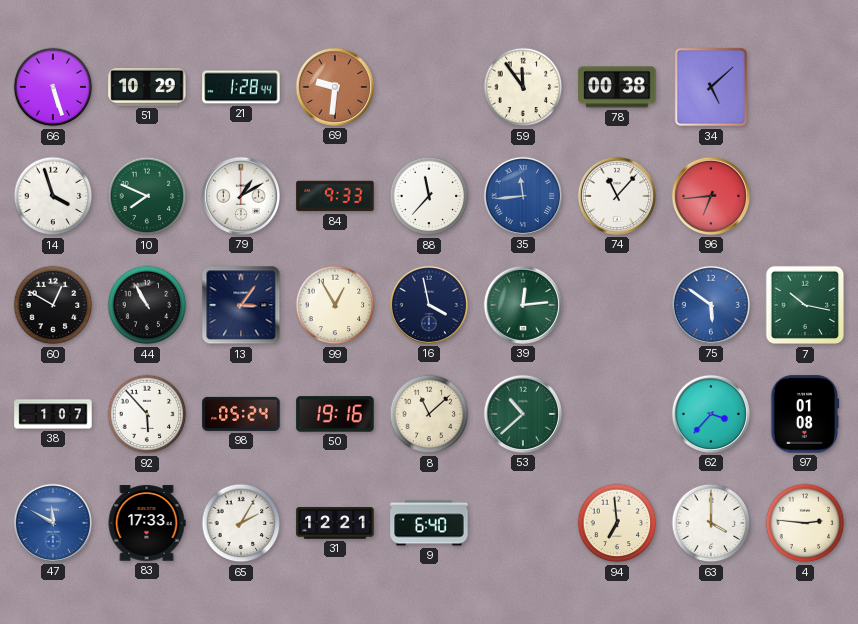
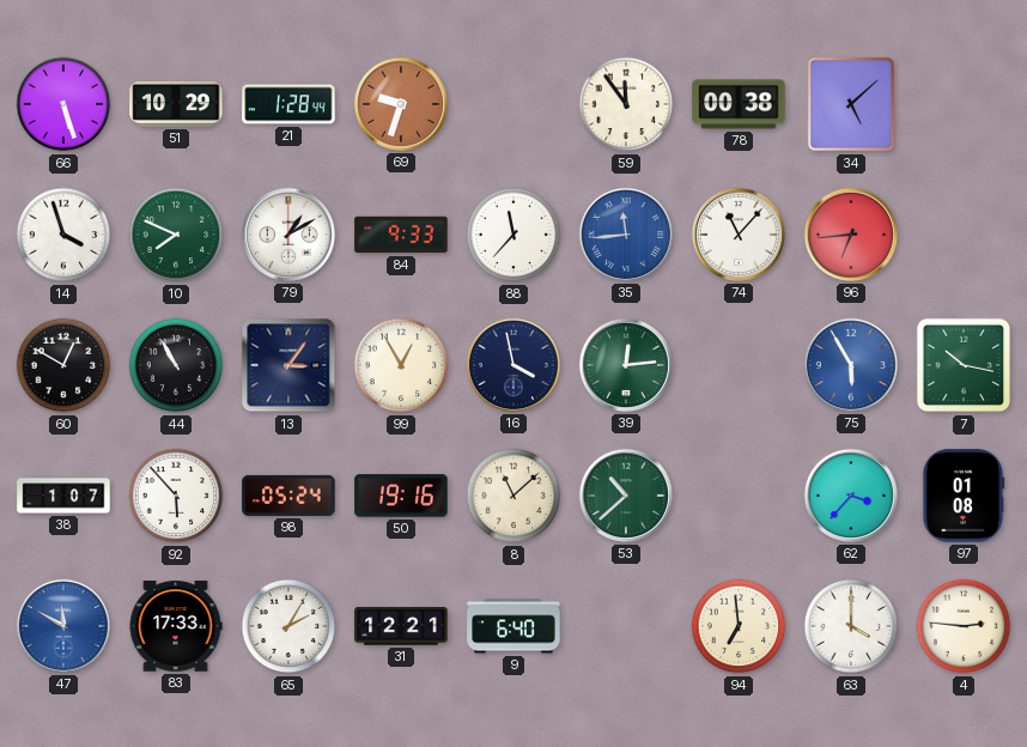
69: 9:31 -> 9:33 (401, 104)
75: 5:51 -> 5:55 (851, 365)
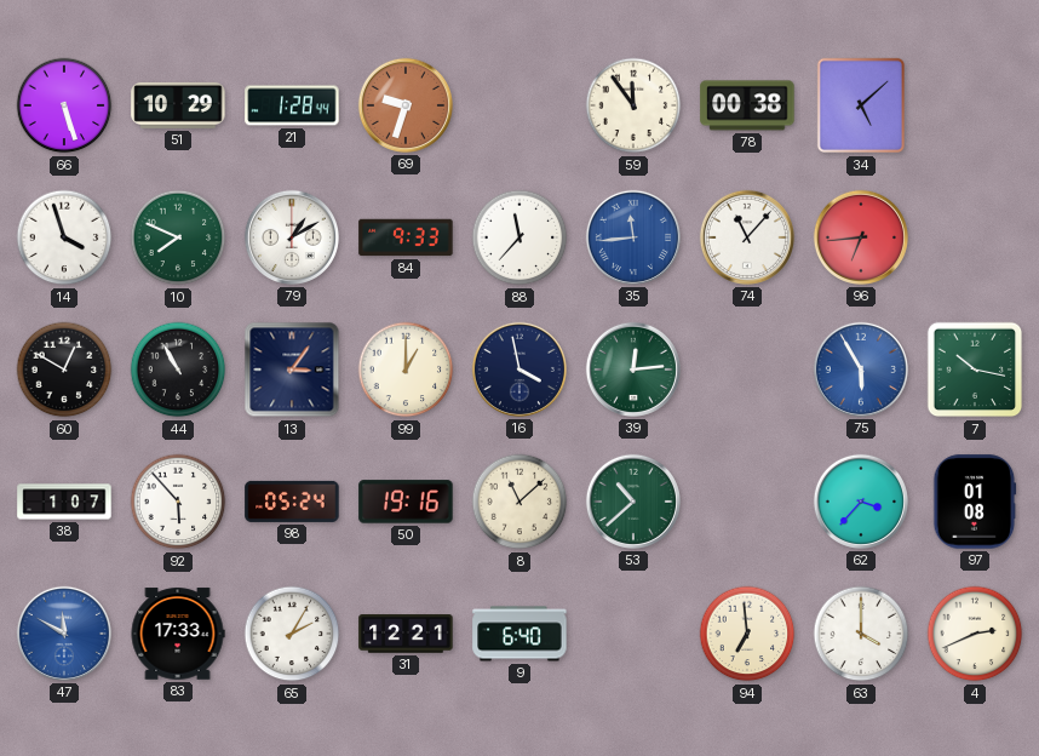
99: 12:55 -> 1:00 (406, 370)
4: 2:46 -> 2:41 (975, 634)
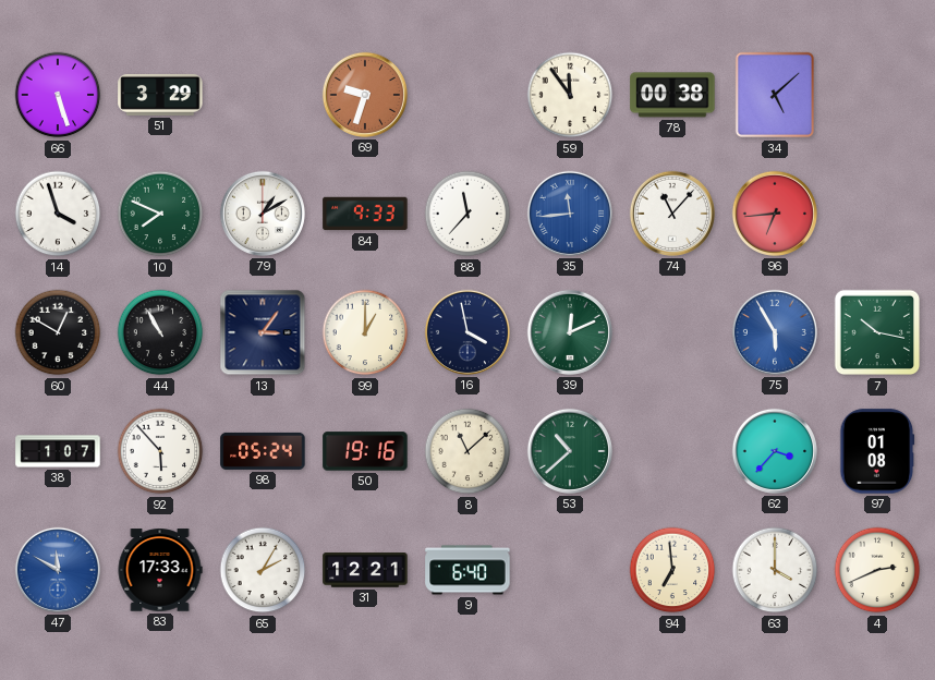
51: 10:29 -> 3:29 (160, 95)
21: 1:28 -> none (292, 105)
39: 12:14 -> 12:11 (570, 332)
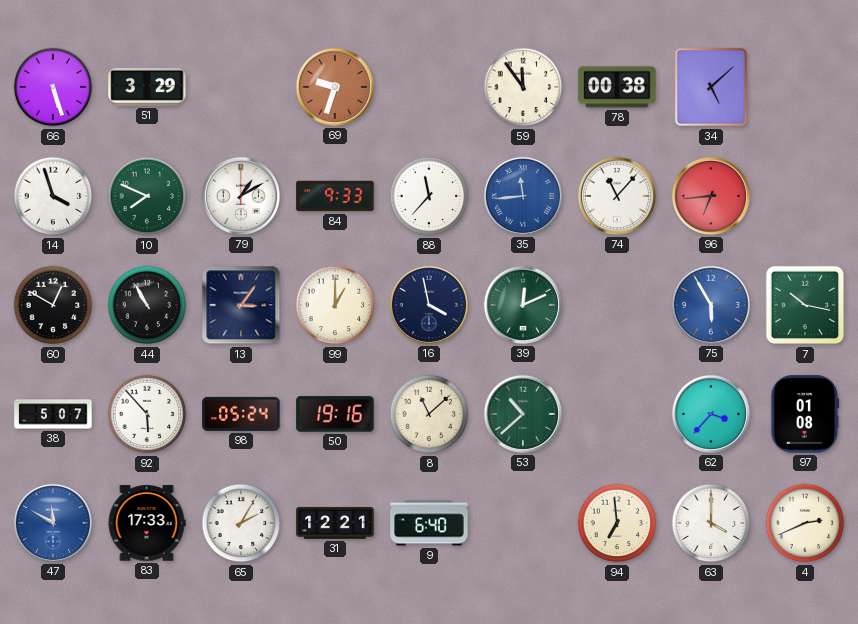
38: 1:07 -> 5:07 (53, 414)
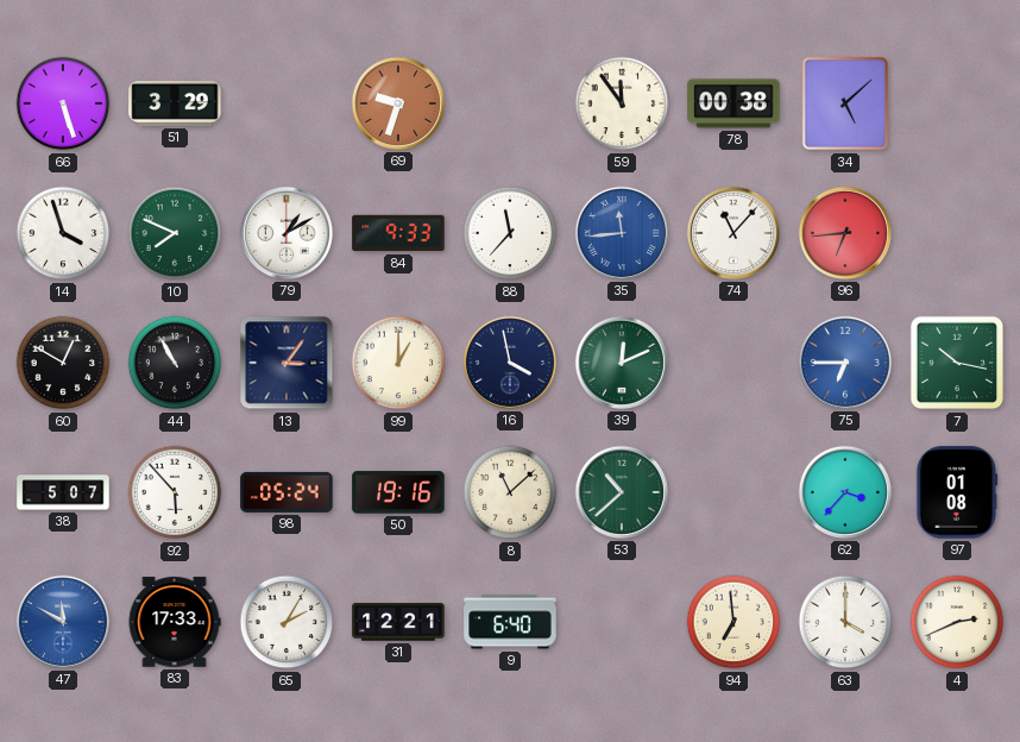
75: 5:55 -> 6:45 (845, 363)
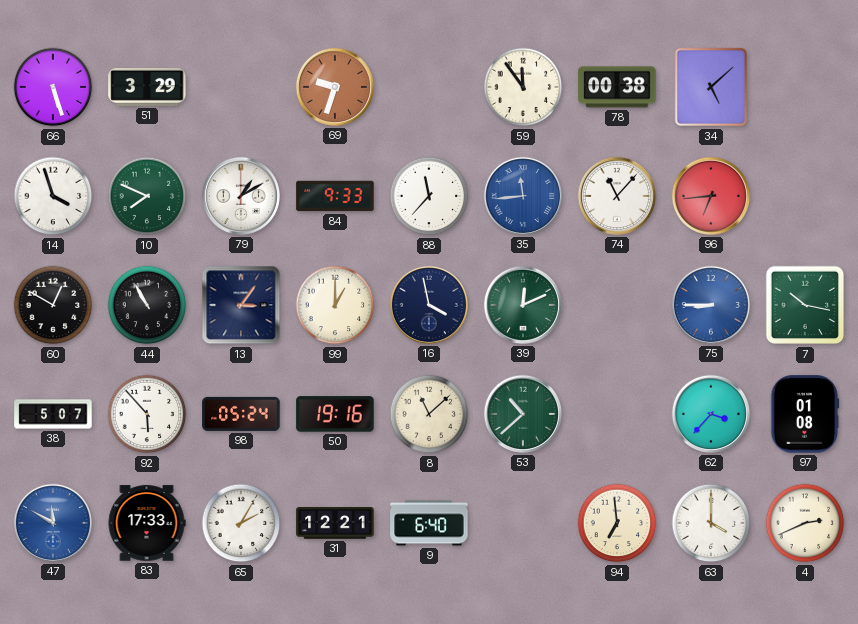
75: 6:45 -> 8:45 (711, 305)
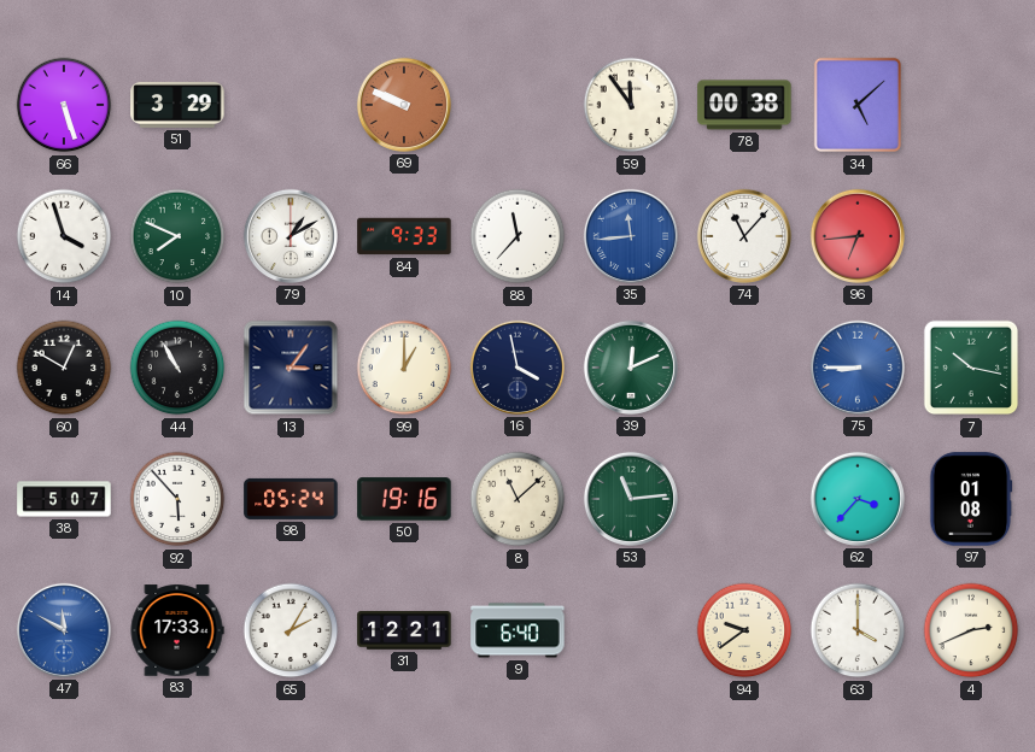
69: 9:33 -> 9:49 (404, 105)
53: 10:38 -> 11:14 (631, 499)
94: 6:59 -> 9:39 (744, 630)
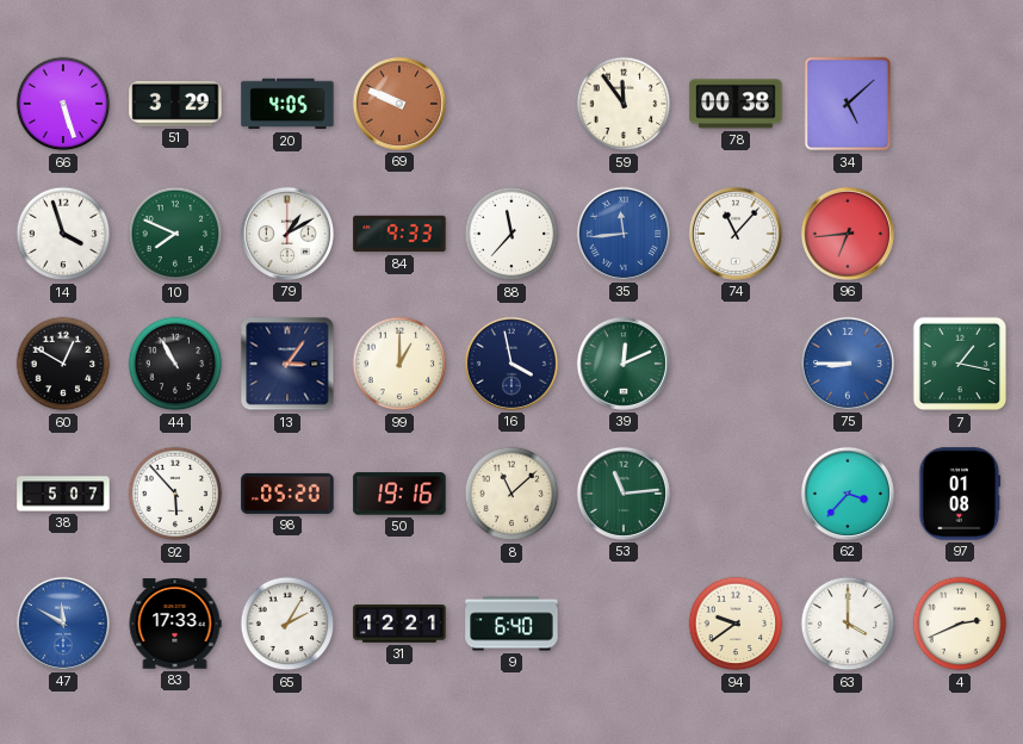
20: none -> 4:05 (287, 104)
7: 10:17 -> 1:17 (960, 364)
98: 05:24 -> 05:20 (287, 494)
